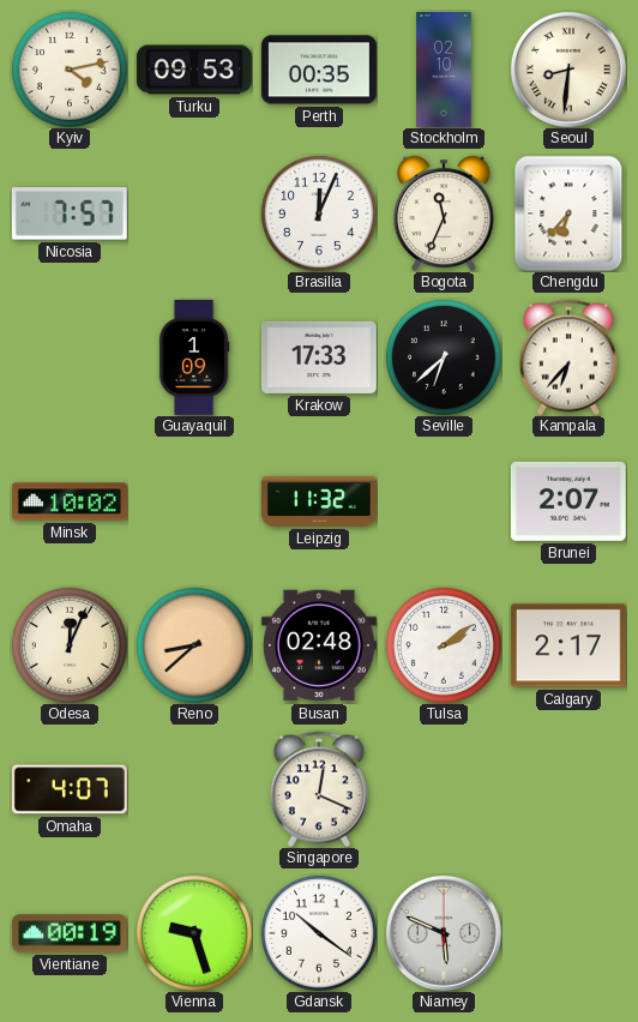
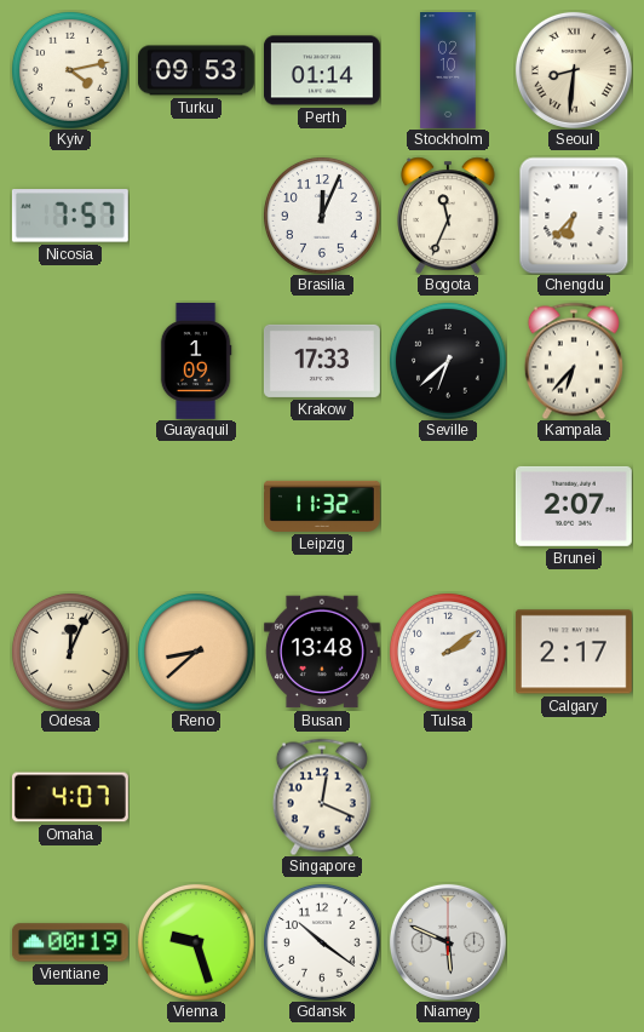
Perth: 00:35 -> 01:14 (322, 70)
Minsk: 10:02 -> none (70, 501)
Busan: 02:48 -> 13:48 (322, 652)
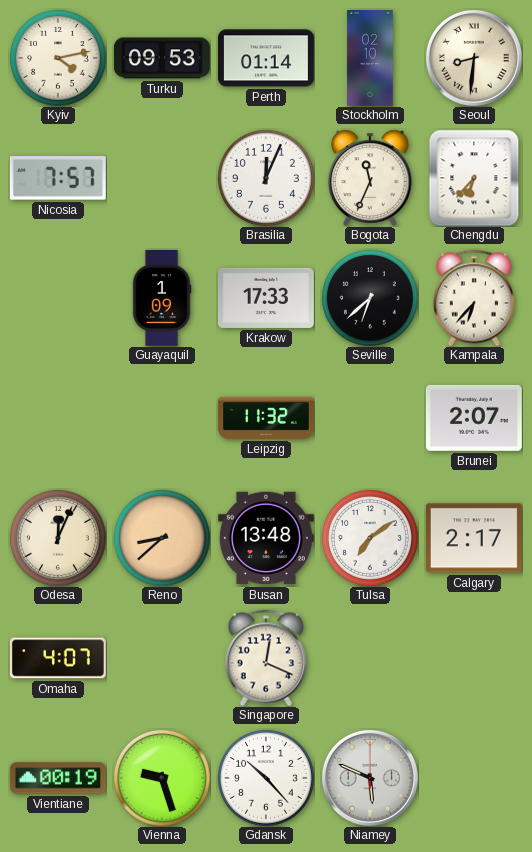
Tulsa: 2:09 -> 7:09 (370, 538)
Gdansk: 10:21 -> 10:23 (266, 778)
